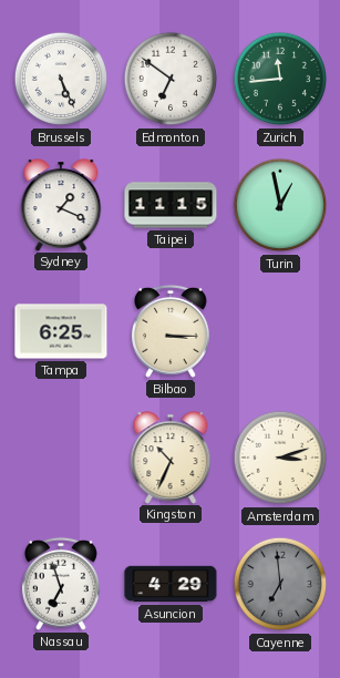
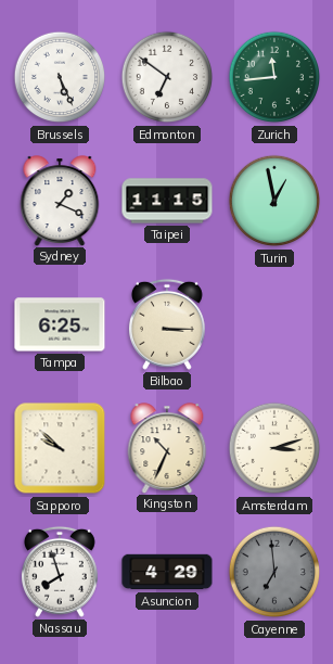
Sapporo: none -> 9:52 (60, 448)
Nassau: 6:57 -> 7:57 (60, 572)
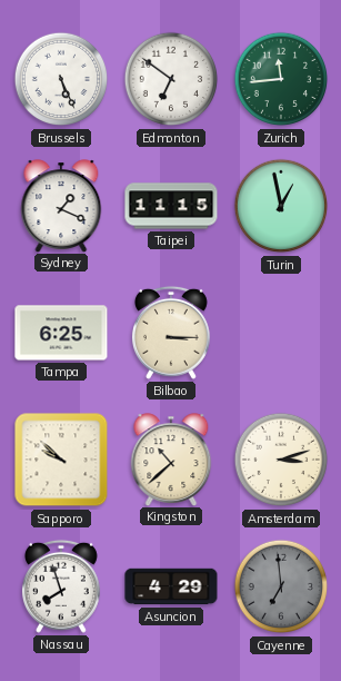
Kingston: 10:34 -> 10:38 (171, 460)
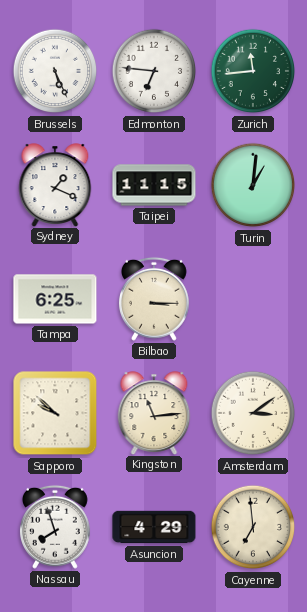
Edmonton: 6:51 -> 6:46 (154, 71)
Turin: 12:58 -> 1:01 (253, 185)
Kingston: 10:38 -> 11:14 (154, 413)
Amsterdam: 3:12 -> 3:09 (253, 413)
Cayenne dial: grey -> cream (253, 527)
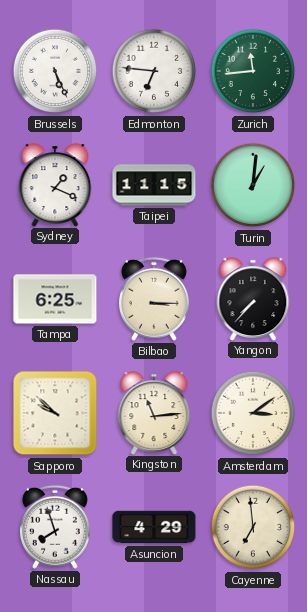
Yangon: none -> 7:37 (253, 299)
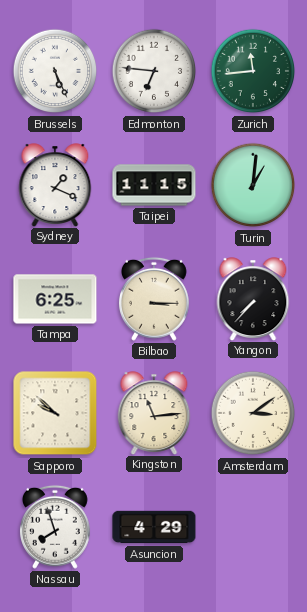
Cayenne: 6:59 -> none (253, 527)
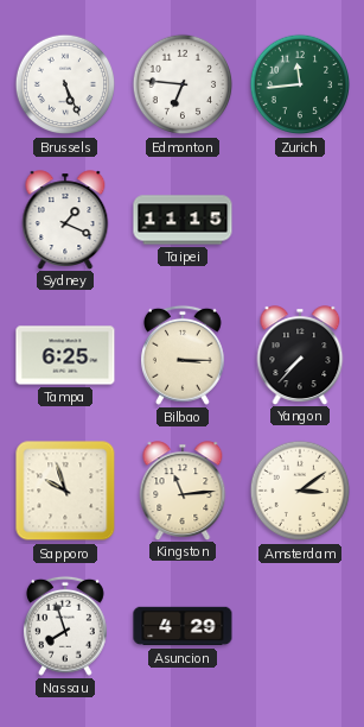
Turin: 1:01 -> none (253, 185)
Sapporo: 9:52 -> 9:57 (65, 491)
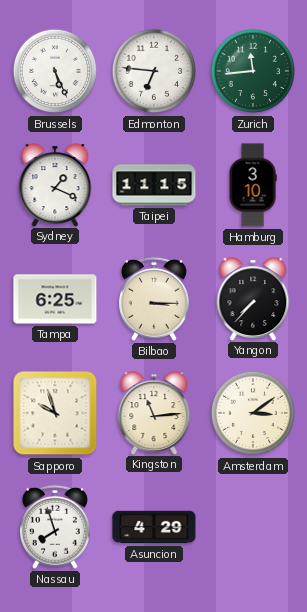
Hamburg: none -> 3:10 (253, 185)
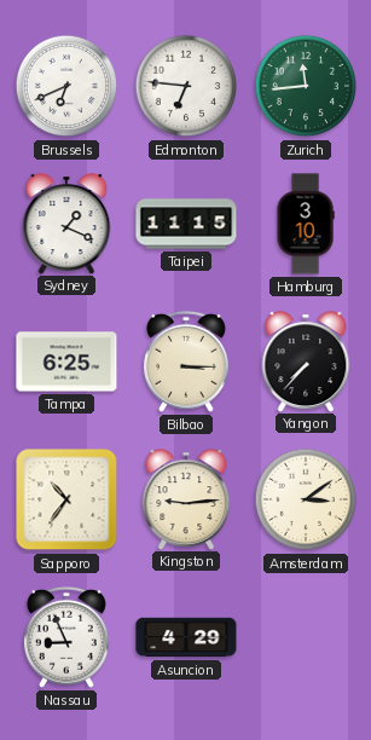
Brussels: 5:26 -> 6:41 (66, 86)
Sapporo: 9:57 -> 10:36 (66, 499)
Kingston: 11:14 -> 9:14 (186, 499)
Nassau: 7:57 -> 8:56 (66, 637)
